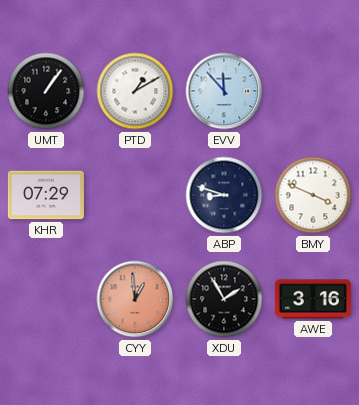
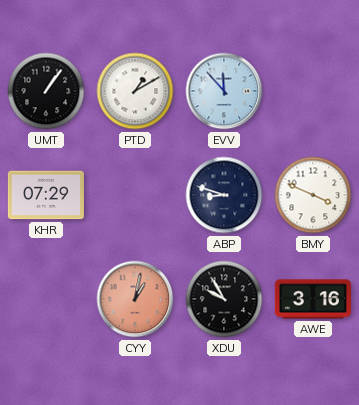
CYY: 12:59 -> 1:02 (135, 299)
XDU: 1:55 -> 9:55 (224, 299)
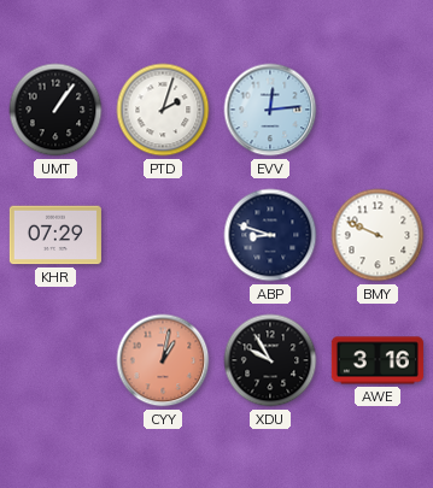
PTD: 1:10 -> 2:03 (163, 110)
EVV: 11:53 -> 12:14 (270, 110)
BMY: 3:49 -> 9:49 (378, 235)
